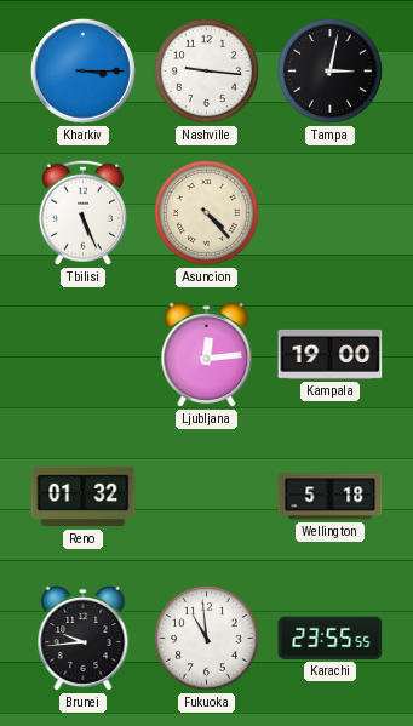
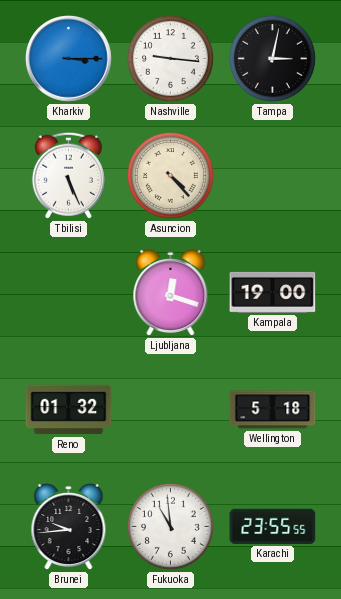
Ljubljana: 12:14 -> 12:18 (171, 293)
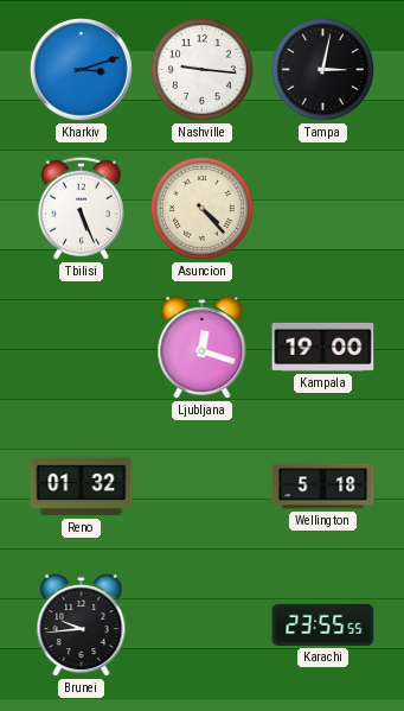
Kharkiv: 3:15 -> 3:12 (81, 69)
Fukuoka: 10:59 -> none (170, 526)
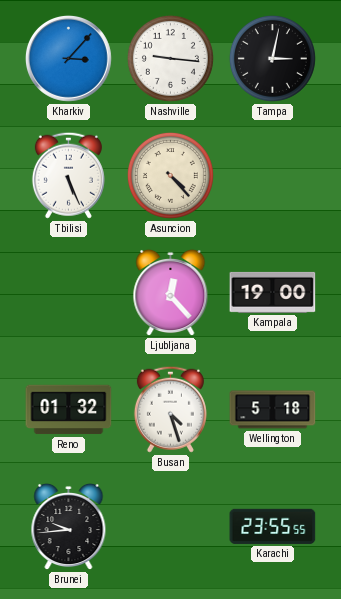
Kharkiv: 3:12 -> 3:07 (68, 58)
Ljubljana: 12:18 -> 12:23 (171, 293)
Busan: none -> 4:27 (170, 409)
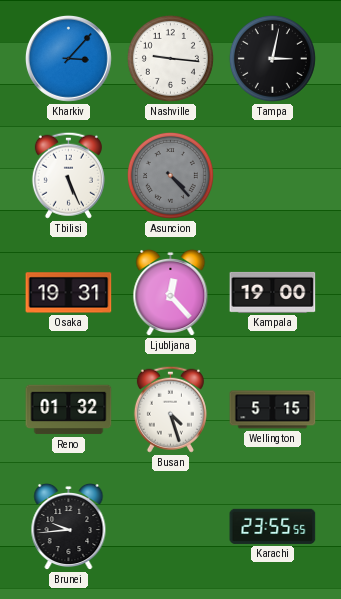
Asuncion dial: cream -> grey (170, 175)
Osaka: none -> 19:31 (69, 293)
Wellington: 5:18 -> 5:15 (273, 410)
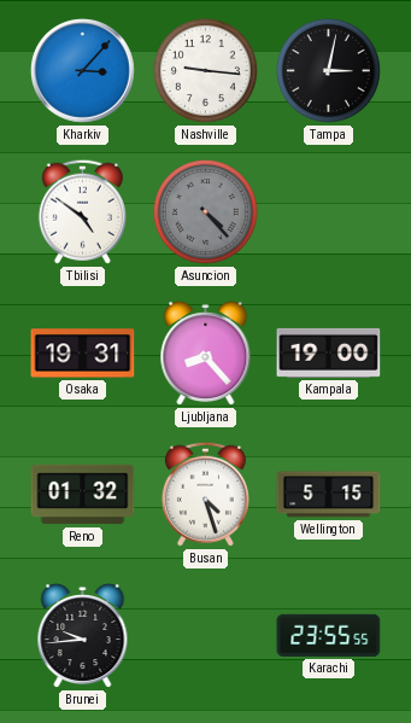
Tbilisi: 5:26 -> 4:51 (82, 211)
Ljubljana: 12:23 -> 8:23 (206, 354)
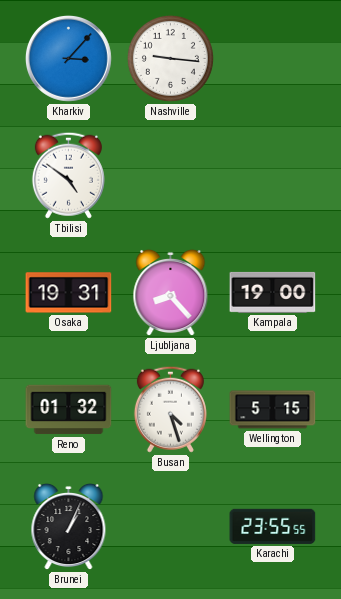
Tampa: 3:02 -> none (328, 70)
Asuncion: 4:23 -> none (205, 211)
Brunei: 9:44 -> 1:04 (69, 527)
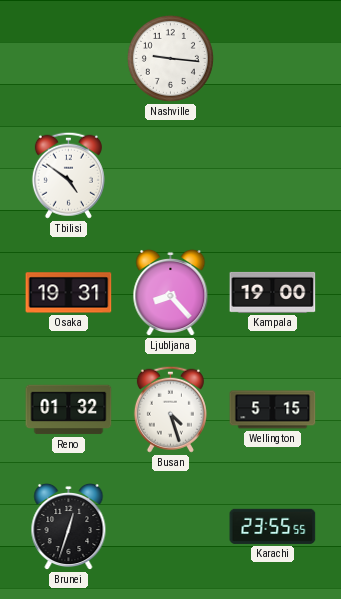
Kharkiv: 3:07 -> none (68, 58)
Brunei: 1:04 -> 12:33 (69, 527)
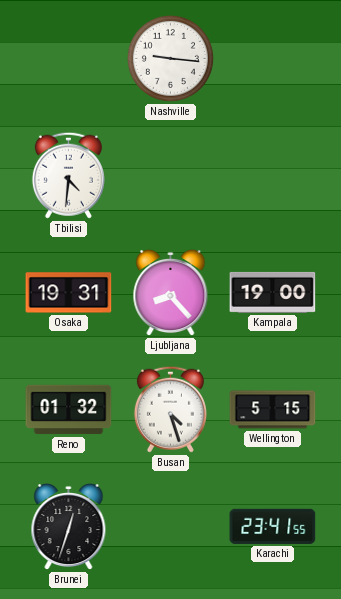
Tbilisi: 4:51 -> 4:31 (68, 175)
Karachi: 23:55 -> 23:41 (273, 526)
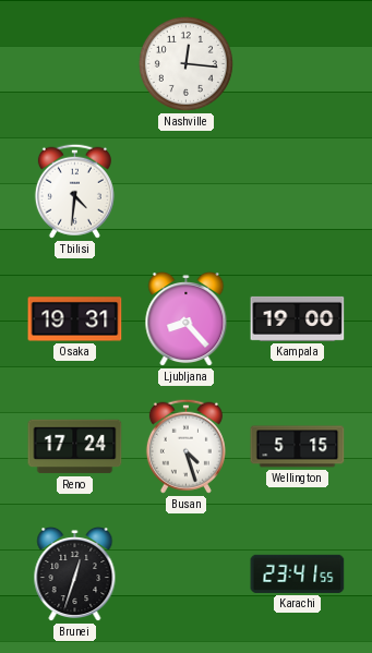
Nashville: 9:16 -> 12:16 (185, 63)
Reno: 01:32 -> 17:24 (75, 447)
